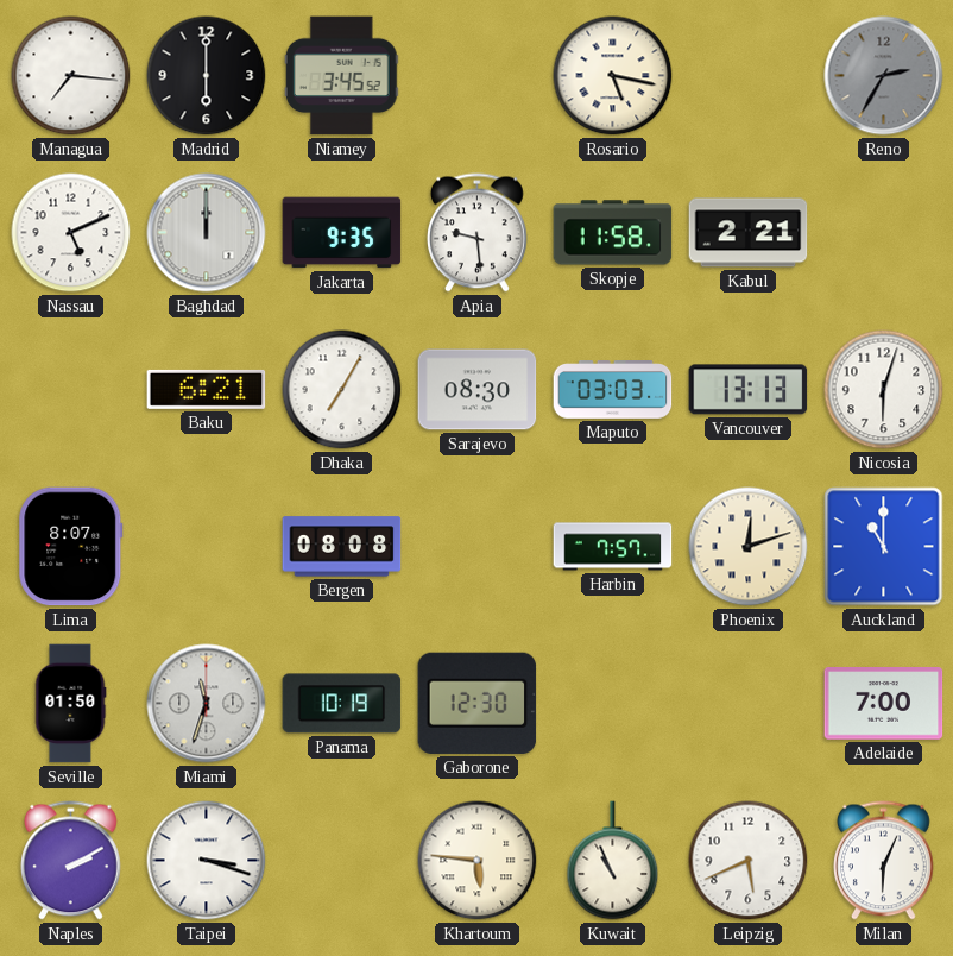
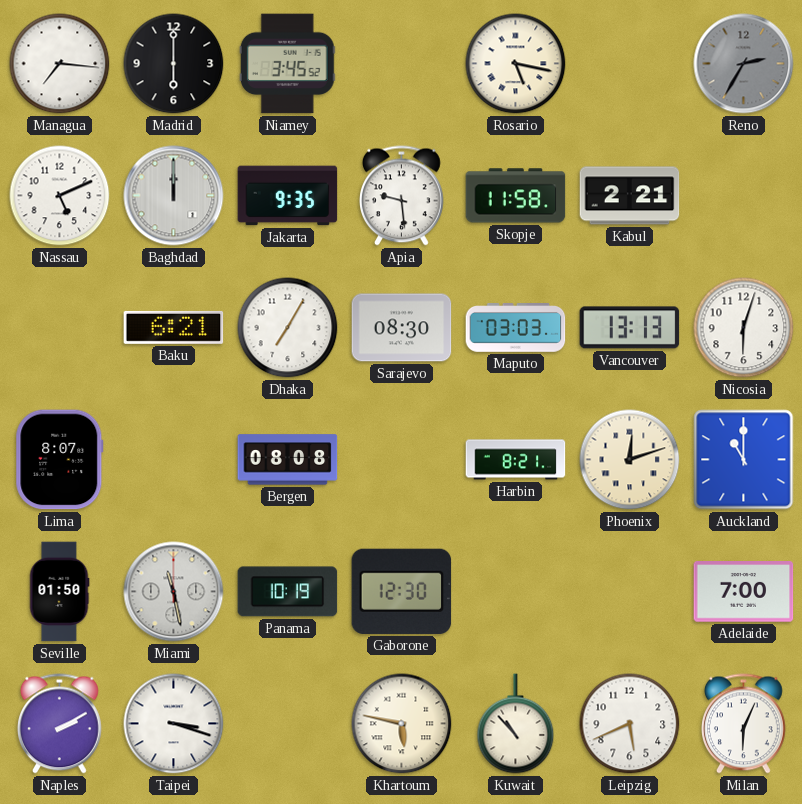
Harbin: 7:57 -> 8:21 (516, 460)
Miami: 11:33 -> 11:28 (174, 592)
Khartoum: 5:46 -> 5:47 (402, 724)
Kuwait: 10:56 -> 10:53 (516, 724)
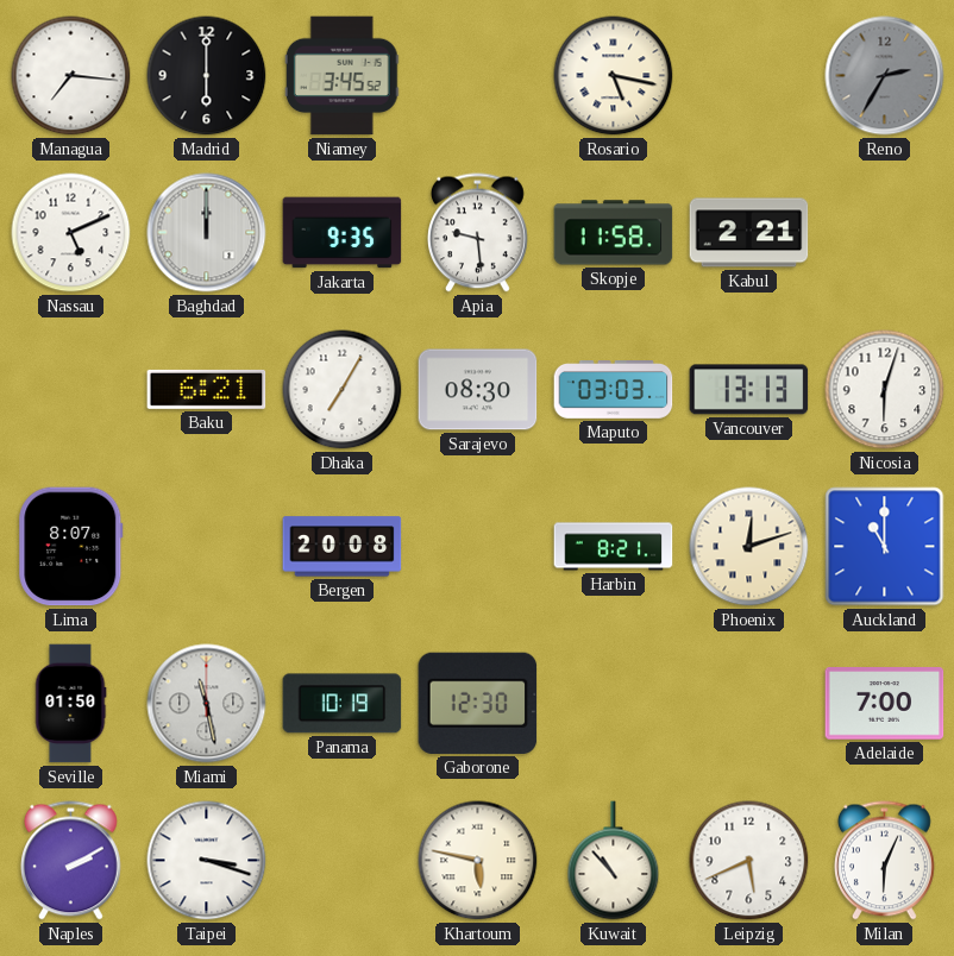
Bergen: 08:08 -> 20:08 (343, 547)
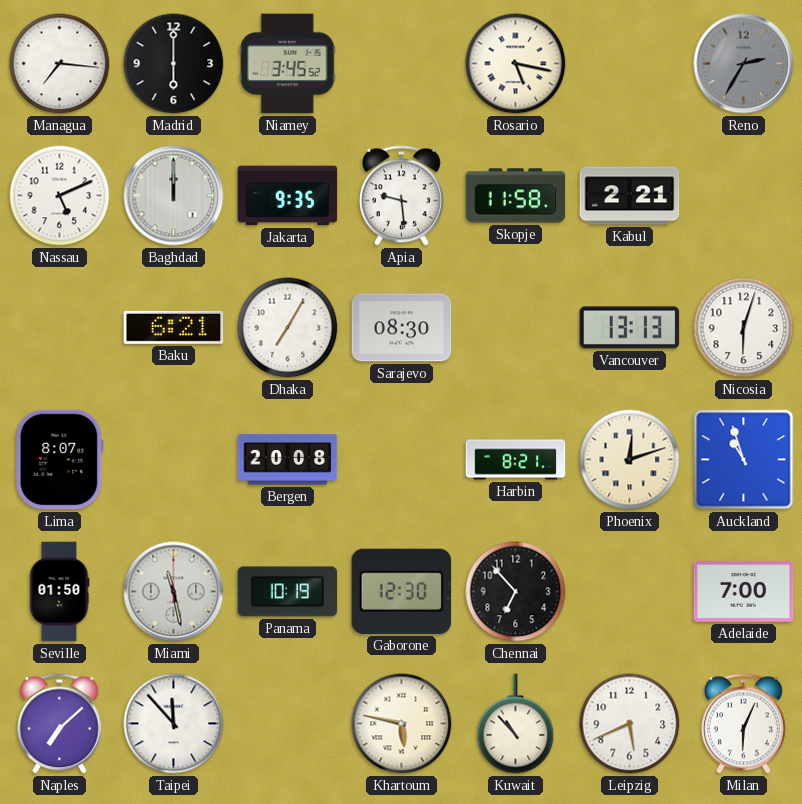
Maputo: 03:03 -> none (614, 390)
Auckland: 11:00 -> 10:57 (744, 460)
Chennai: none -> 6:53 (516, 592)
Naples: 2:10 -> 7:08 (60, 724)
Taipei: 3:18 -> 11:53 (174, 724)
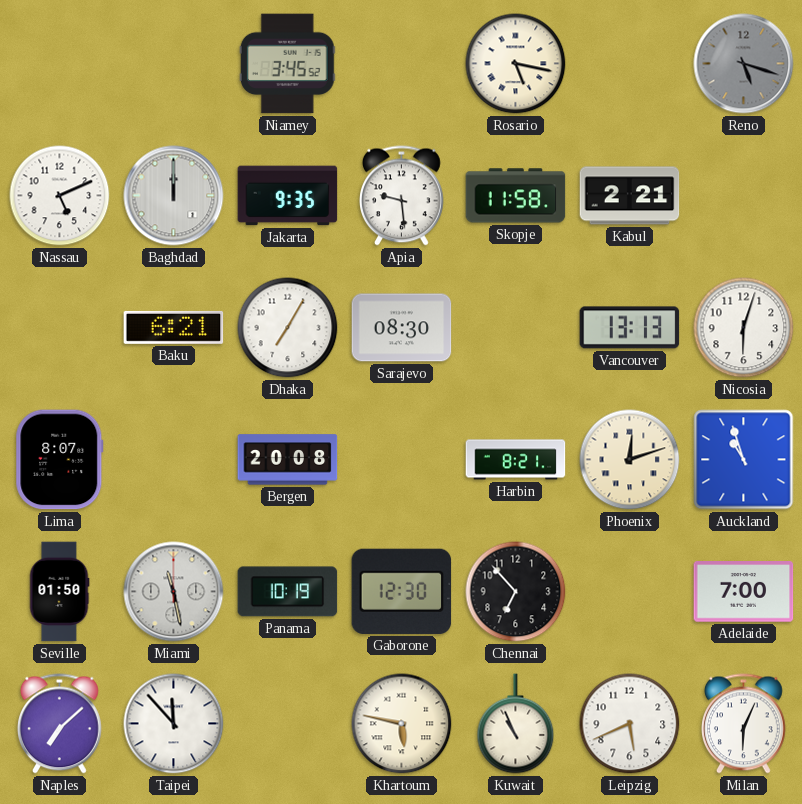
Managua: 7:16 -> none (60, 64)
Madrid: 6:00 -> none (174, 64)
Reno: 2:35 -> 5:18 (744, 64)
Kuwait: 10:53 -> 10:56 (516, 724)
